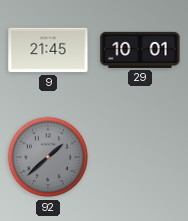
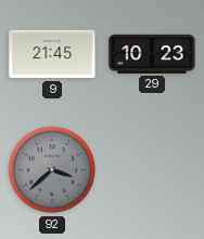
29: 10:01 -> 10:23 (152, 54)
92: 1:38 -> 3:38 (52, 170)
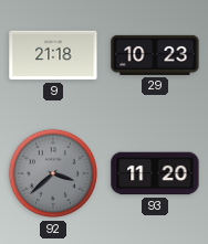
9: 21:45 -> 21:18 (53, 55)
93: none -> 11:20 (155, 173)
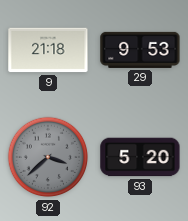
29: 10:23 -> 9:53 (140, 50)
93: 11:20 -> 5:20 (140, 157)
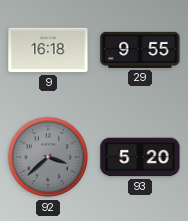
9: 21:18 -> 16:18 (48, 50)
29: 9:53 -> 9:55 (140, 50)
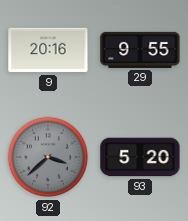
9: 16:18 -> 20:16 (48, 50)
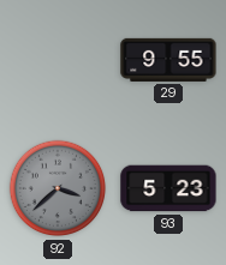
9: 20:16 -> none (48, 50)
93: 5:20 -> 5:23 (168, 188)
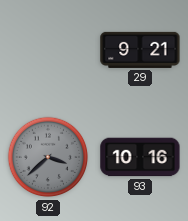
29: 9:55 -> 9:21 (140, 50)
93: 5:23 -> 10:16 (140, 157)
